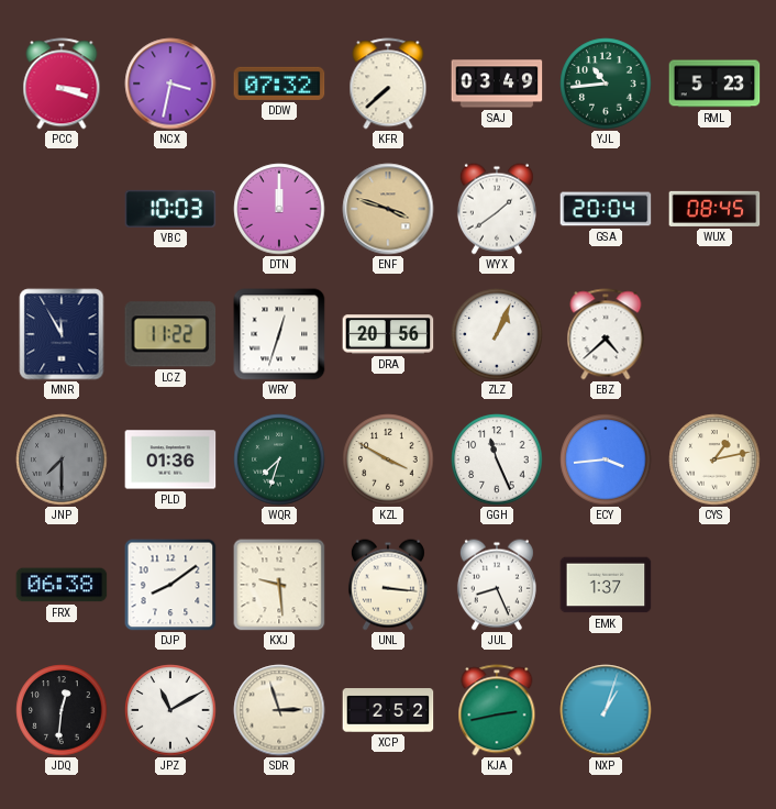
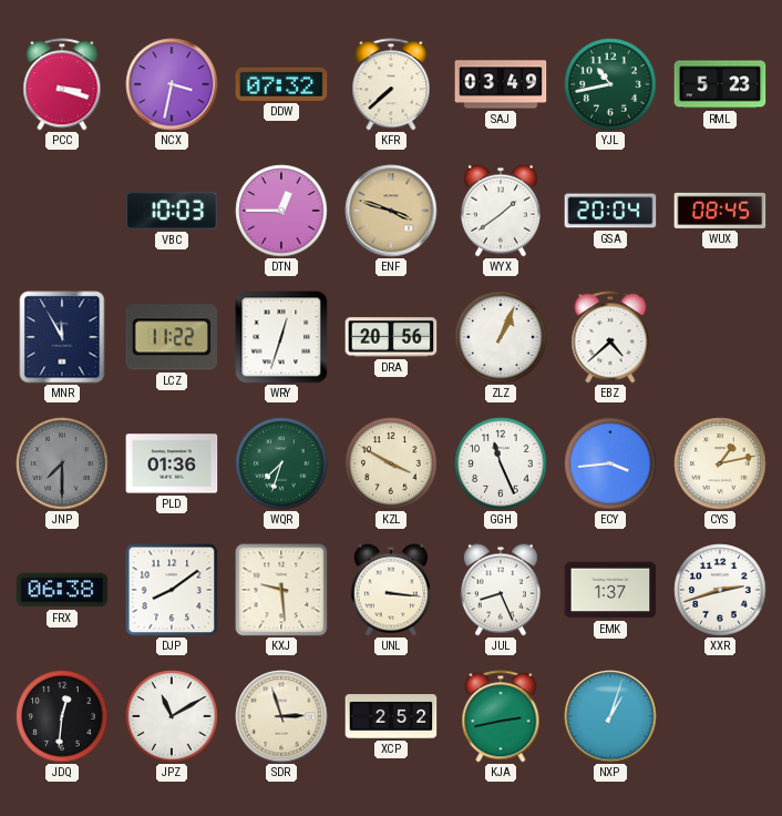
YJL: 10:44 -> 10:43 (610, 84)
DTN: 12:00 -> 12:45 (281, 211)
XXR: none -> 2:42 (720, 590)
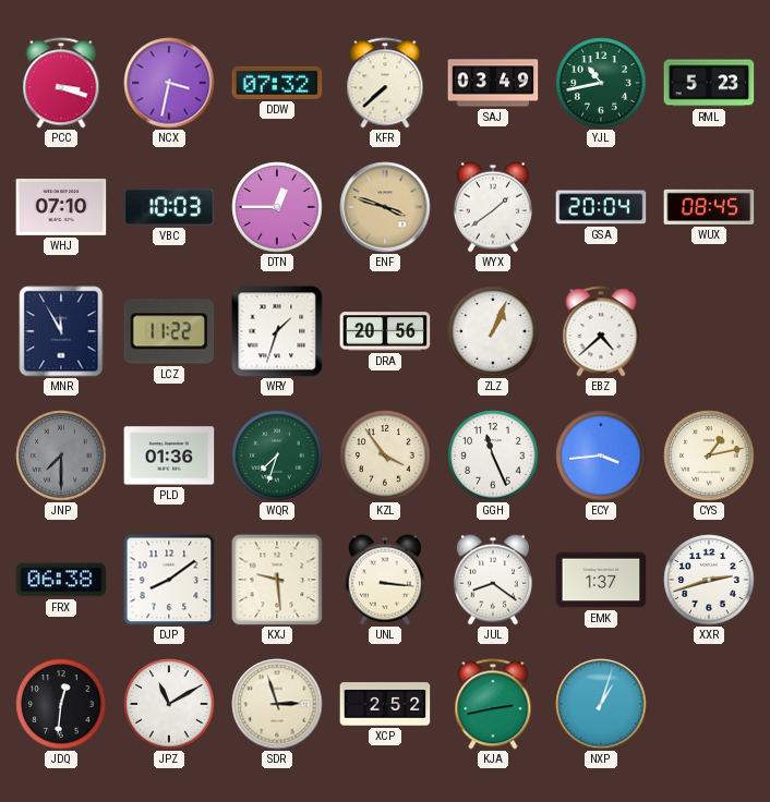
WHJ: none -> 07:10 (61, 207)
WRY: 12:33 -> 1:33 (277, 331)
KZL: 3:50 -> 3:54 (385, 455)
JUL: 8:26 -> 8:21 (493, 580)
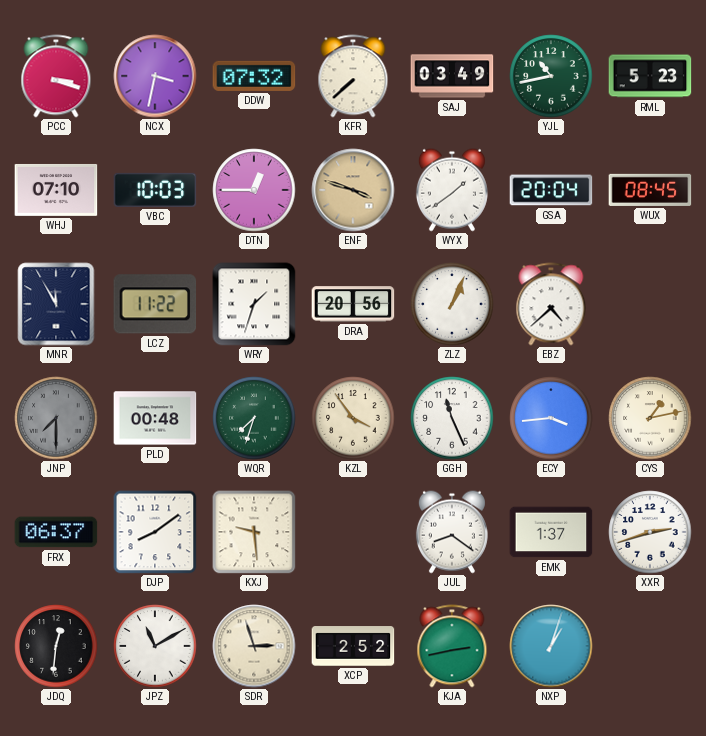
PLD: 01:36 -> 00:48 (155, 418)
FRX: 06:38 -> 06:37 (56, 532)
UNL: 3:16 -> none (385, 580)
